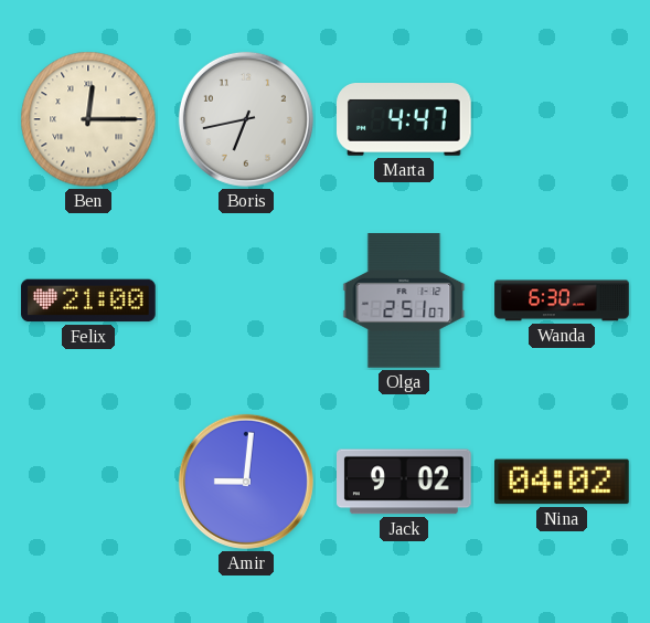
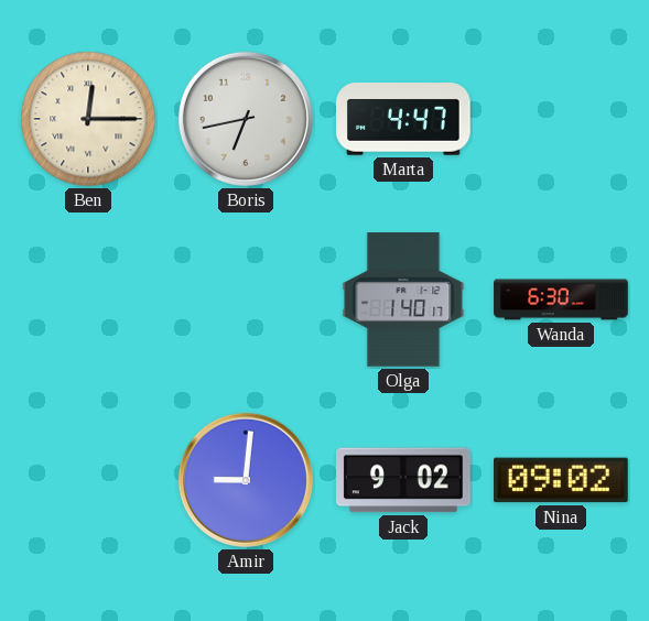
Felix: 21:00 -> none (88, 300)
Olga: 2:51 -> 1:40 (403, 299)
Nina: 04:02 -> 09:02 (562, 480)
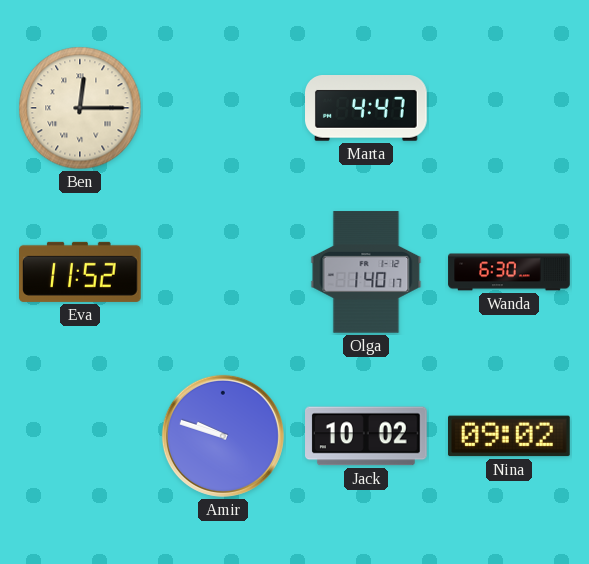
Boris: 6:43 -> none (246, 119)
Eva: none -> 11:52 (80, 272)
Amir: 9:01 -> 9:48 (223, 436)
Jack: 9:02 -> 10:02 (367, 436)
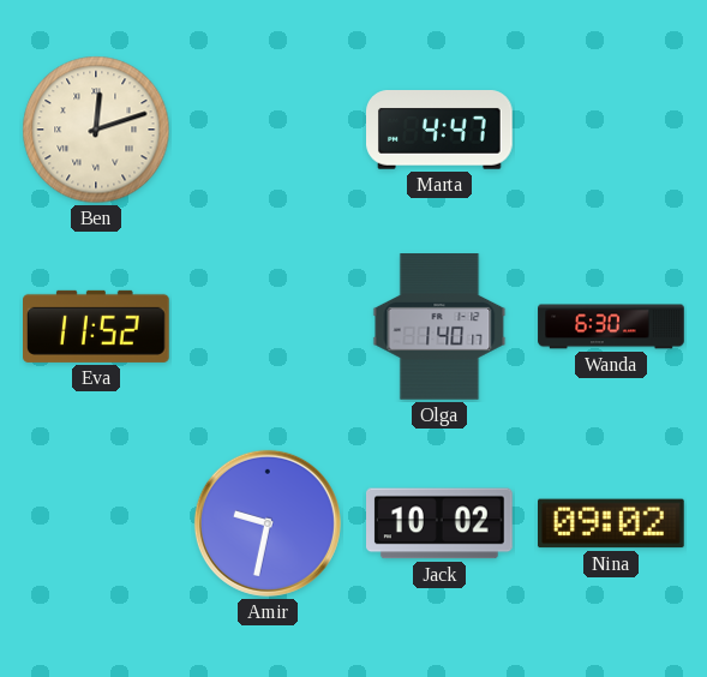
Ben: 12:15 -> 12:12 (96, 130)
Amir: 9:48 -> 9:32 (268, 523)
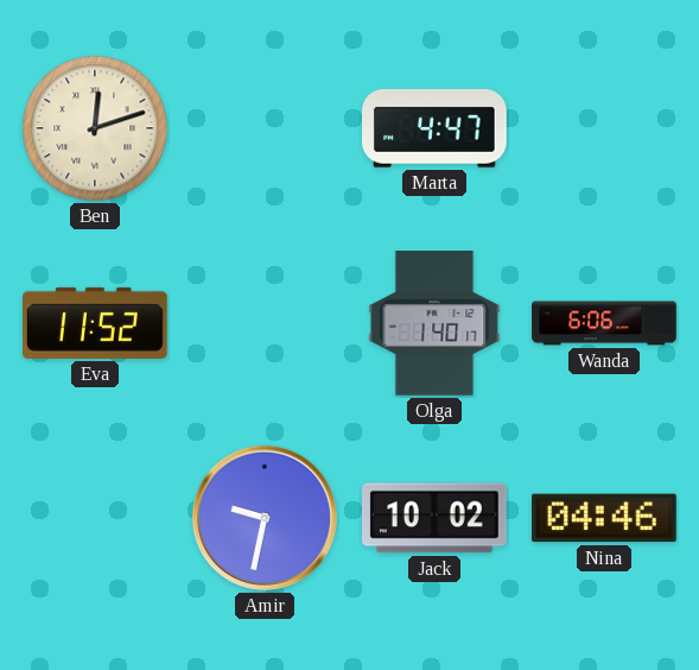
Wanda: 6:30 -> 6:06 (604, 323)
Nina: 09:02 -> 04:46 (605, 518)
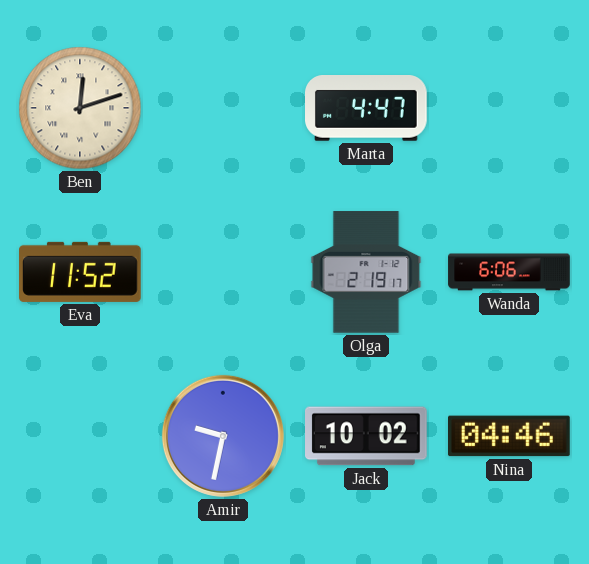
Olga: 1:40 -> 2:19 (366, 272)
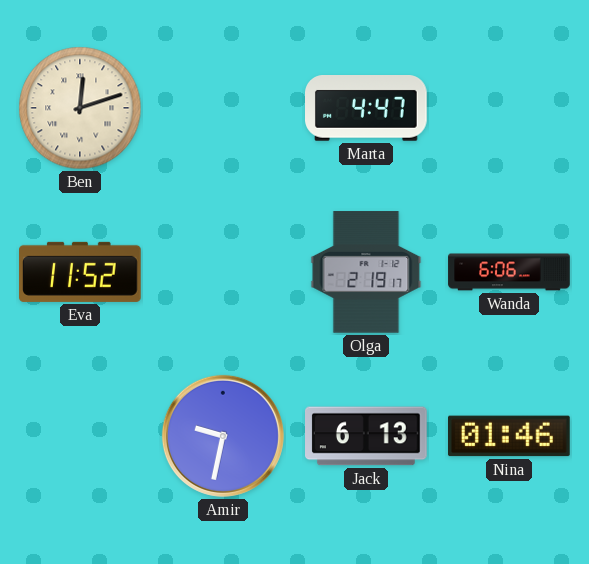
Jack: 10:02 -> 6:13 (367, 436)
Nina: 04:46 -> 01:46 (510, 436)
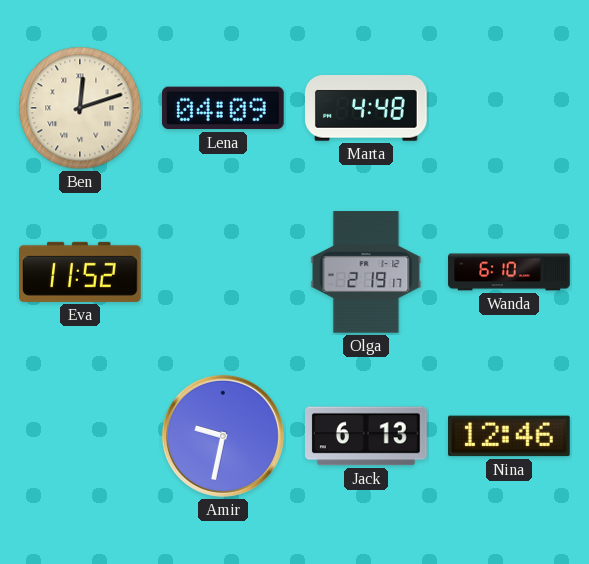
Lena: none -> 04:09 (223, 108)
Marta: 4:47 -> 4:48 (367, 109)
Wanda: 6:06 -> 6:10 (509, 272)
Nina: 01:46 -> 12:46 (510, 436)
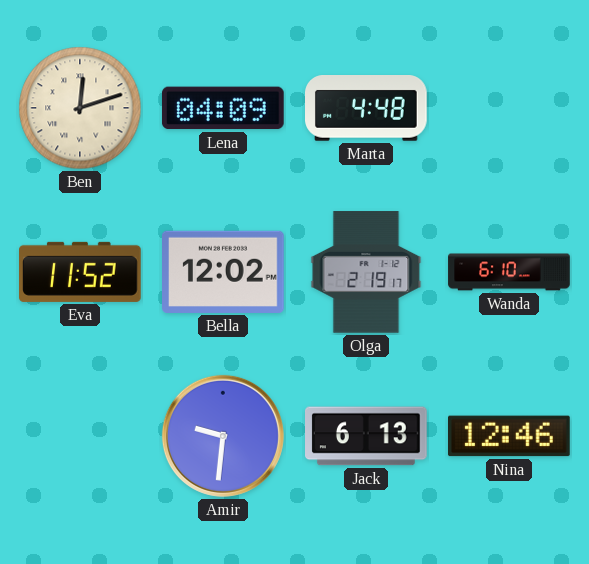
Bella: none -> 12:02 (224, 272)
Amir: 9:32 -> 9:31 (223, 436)
